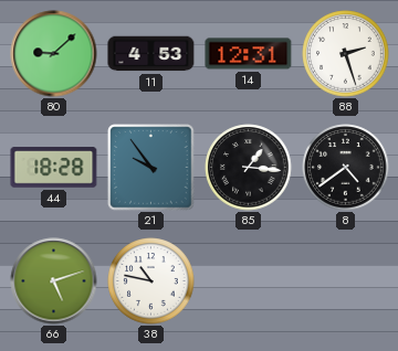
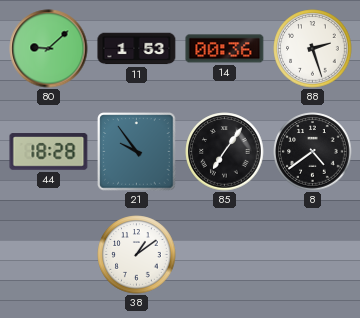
11: 4:53 -> 1:53 (137, 49)
14: 12:31 -> 00:36 (225, 49)
85: 1:16 -> 7:06 (225, 152)
66: 5:12 -> none (54, 281)
38: 10:47 -> 1:09 (137, 255)
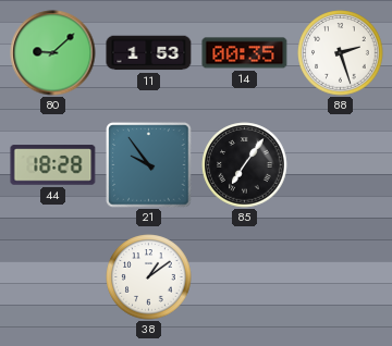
14: 00:36 -> 00:35 (245, 53)
8: 4:39 -> none (313, 152)
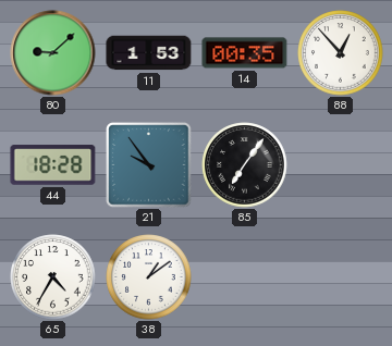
88: 2:27 -> 12:53 (341, 53)
65: none -> 4:35 (53, 277)
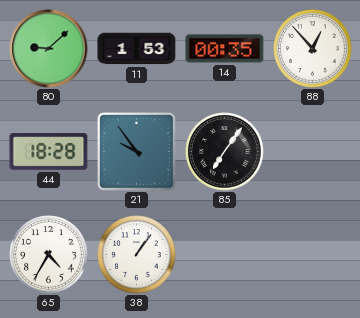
38: 1:09 -> 1:06 (137, 255)
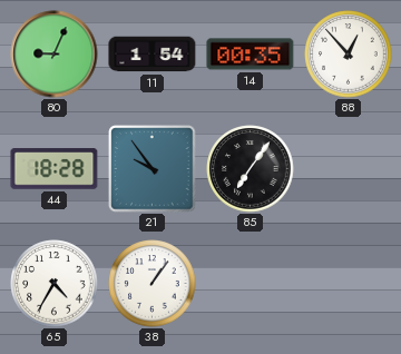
80: 9:08 -> 9:04 (55, 55)
11: 1:53 -> 1:54 (153, 55)
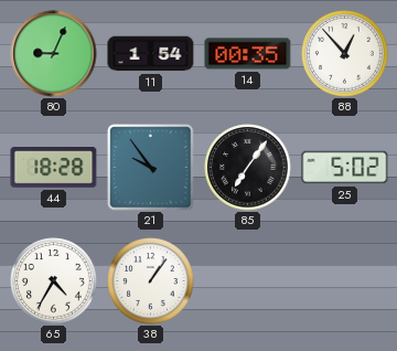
25: none -> 5:02 (345, 168)
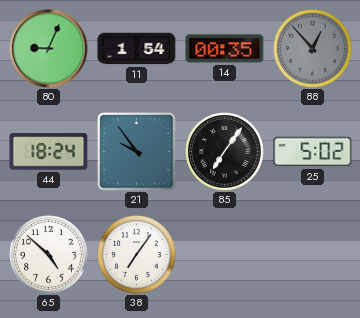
88 dial: white -> grey (313, 49)
44: 18:28 -> 18:24 (49, 152)
65: 4:35 -> 4:52 (49, 255)
38: 1:06 -> 7:06 (137, 255)
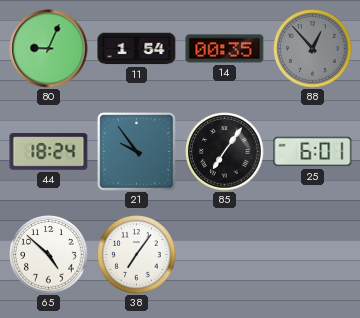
25: 5:02 -> 6:01 (313, 152)
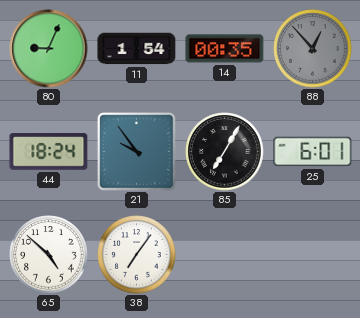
85: 7:06 -> 7:05 (225, 152)
